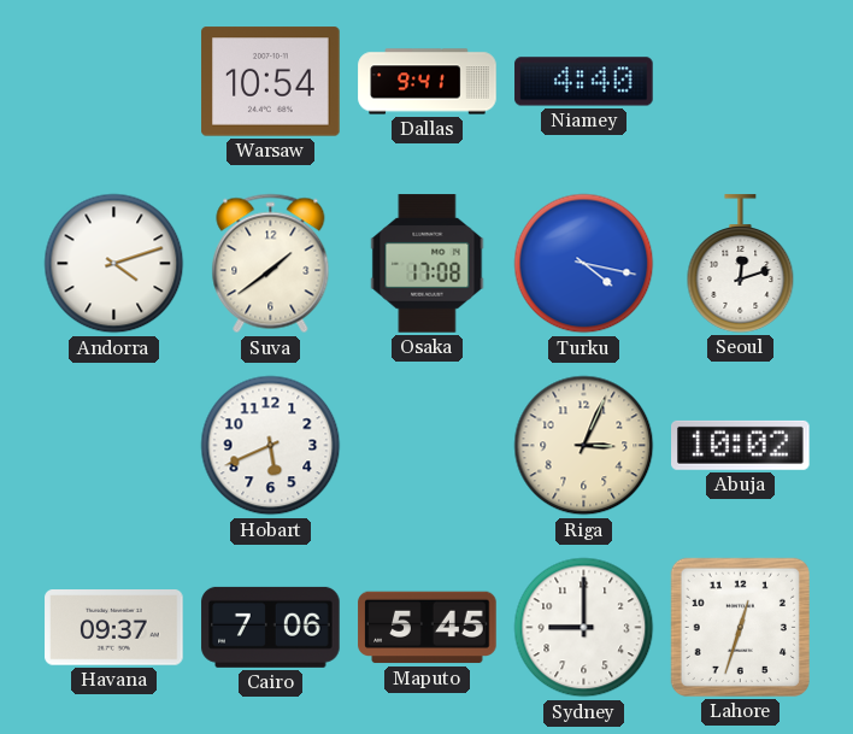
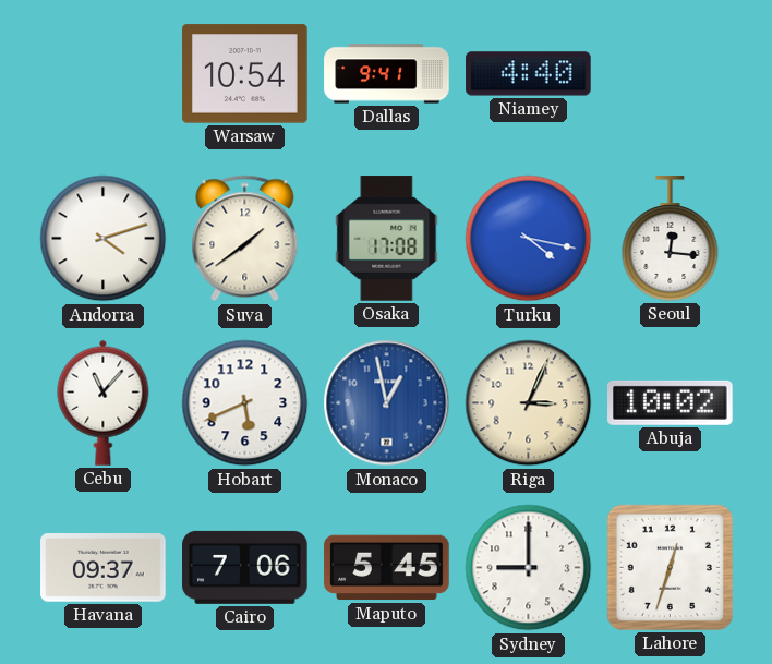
Seoul: 12:12 -> 12:16 (671, 239)
Cebu: none -> 11:07 (104, 402)
Monaco: none -> 12:58 (387, 403)
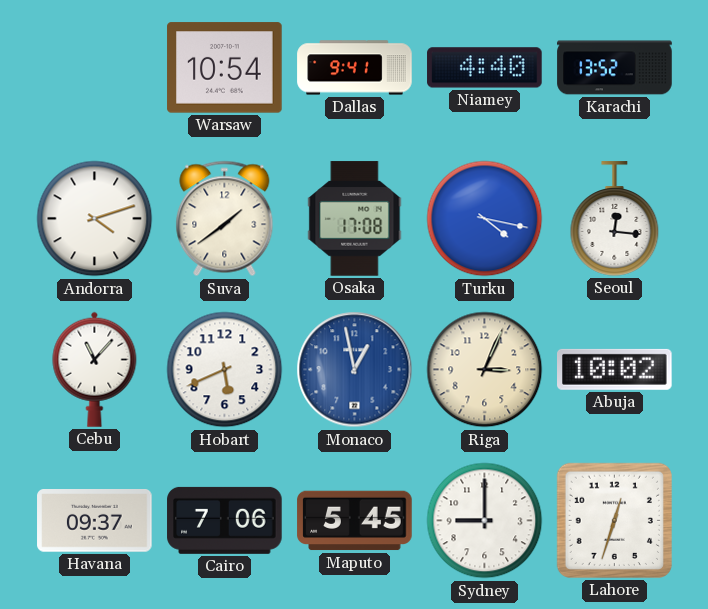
Karachi: none -> 13:52 (615, 68)
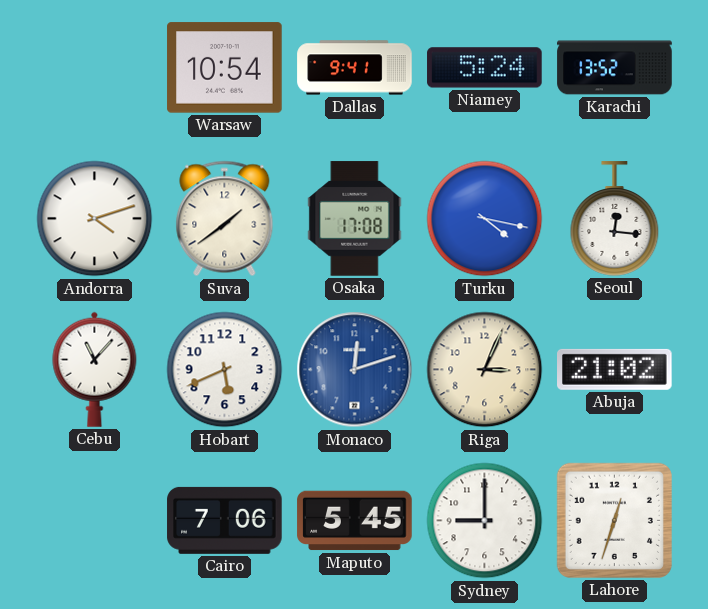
Niamey: 4:40 -> 5:24 (485, 68)
Monaco: 12:58 -> 12:12 (355, 370)
Abuja: 10:02 -> 21:02 (615, 369)
Havana: 09:37 -> none (95, 521)
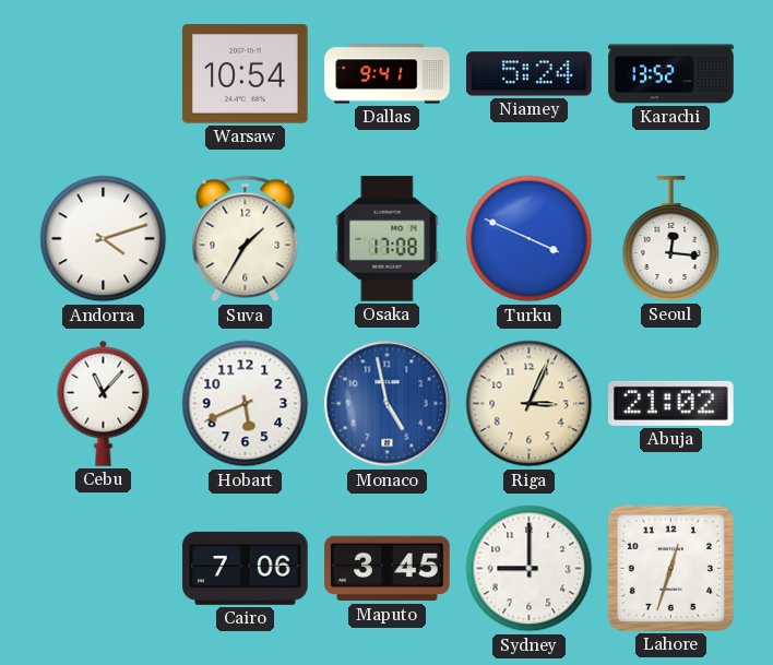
Suva: 1:39 -> 1:35 (246, 239)
Turku: 4:17 -> 3:49 (530, 239)
Monaco: 12:12 -> 4:58 (388, 404)
Maputo: 5:45 -> 3:45 (388, 569)
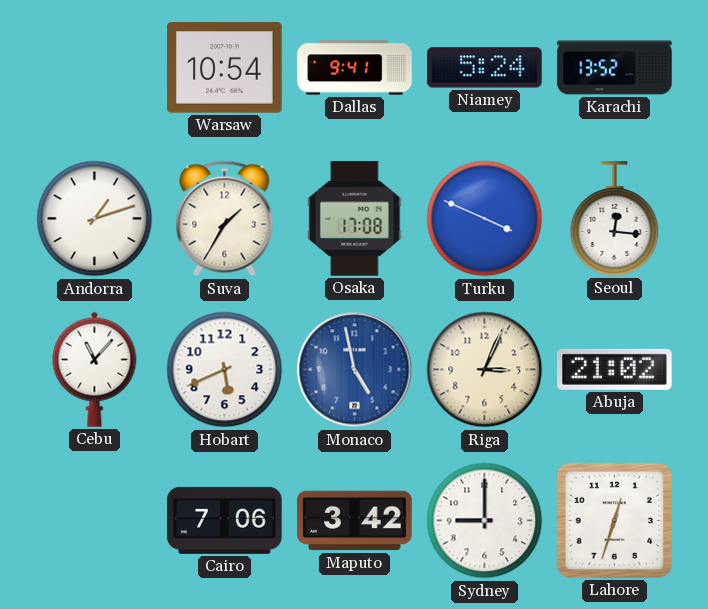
Andorra: 4:12 -> 1:12 (95, 219)
Maputo: 3:45 -> 3:42 (355, 521)
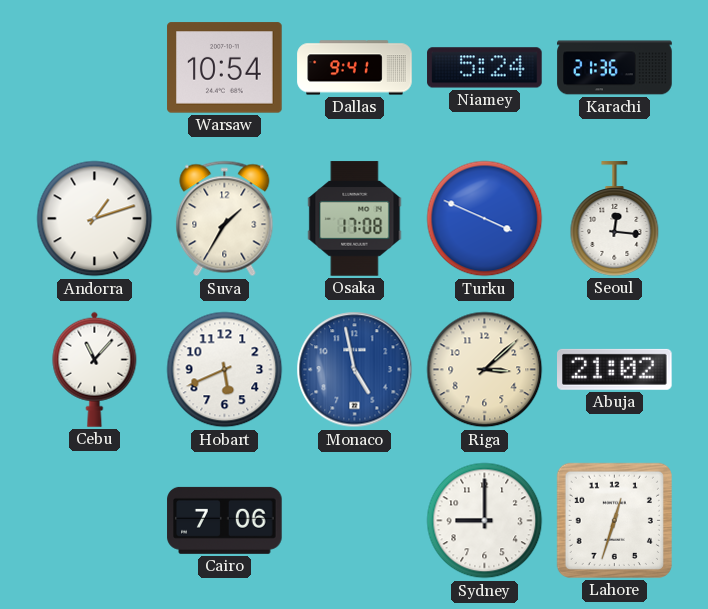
Karachi: 13:52 -> 21:36 (615, 68)
Riga: 3:04 -> 3:08 (485, 370)
Maputo: 3:42 -> none (355, 521)
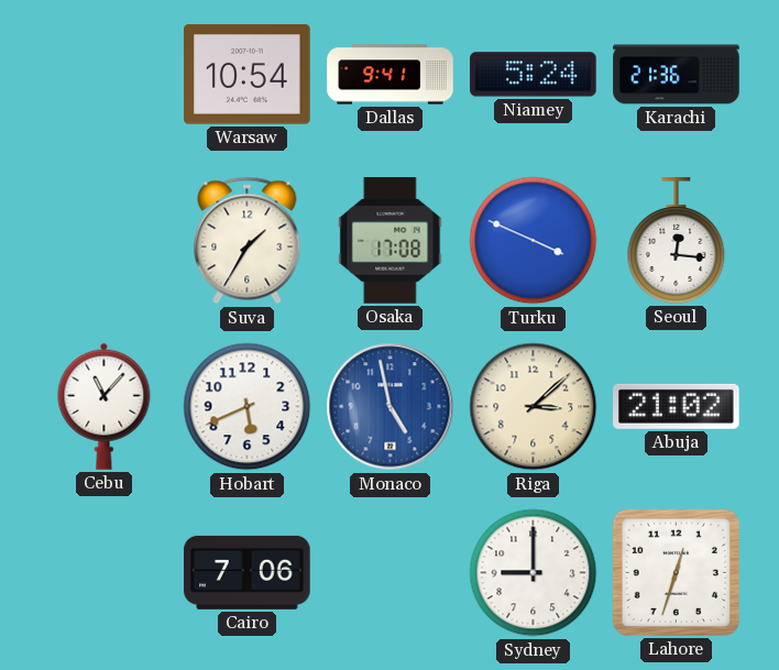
Andorra: 1:12 -> none (95, 219)
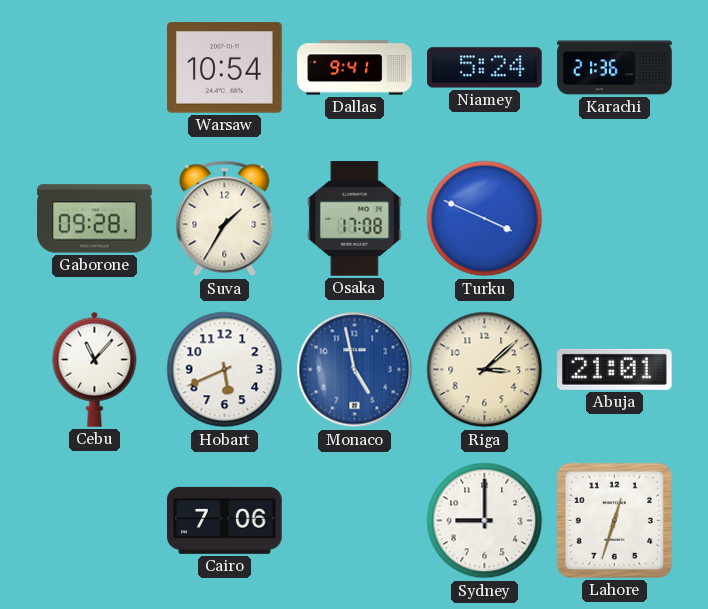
Gaborone: none -> 09:28 (95, 219)
Seoul: 12:16 -> none (677, 241)
Abuja: 21:02 -> 21:01 (615, 369)
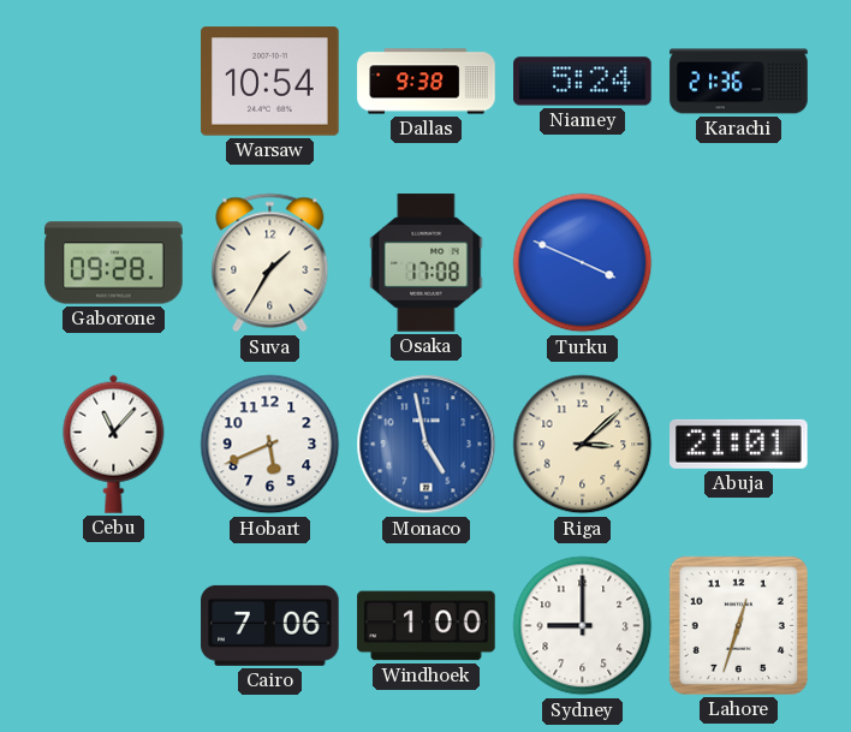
Dallas: 9:41 -> 9:38 (427, 82)
Windhoek: none -> 1:00 (427, 626)
